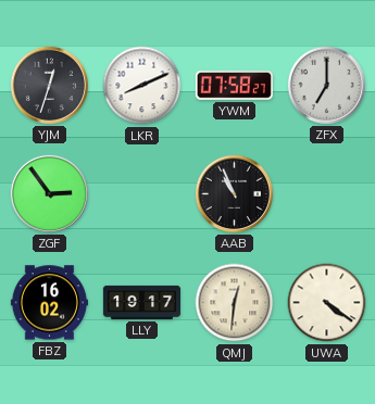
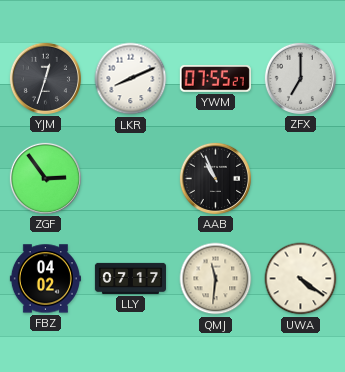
YWM: 07:58 -> 07:55 (215, 79)
FBZ: 16:02 -> 04:02 (45, 279)
LLY: 19:17 -> 07:17 (130, 278)
QMJ: 12:31 -> 11:31 (216, 279)
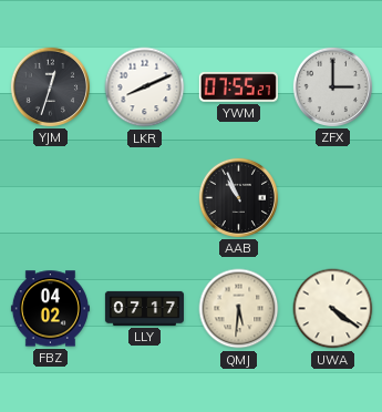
ZFX: 7:00 -> 3:00 (332, 86)
ZGF: 2:54 -> none (45, 178)
QMJ: 11:31 -> 5:31 (239, 309)
